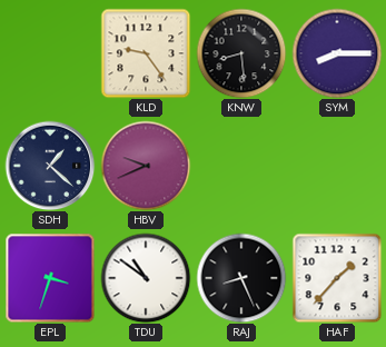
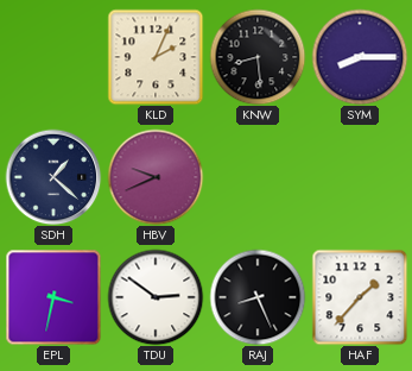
KLD: 9:24 -> 2:04 (156, 57)
EPL: 3:33 -> 3:32 (53, 297)
TDU: 10:51 -> 2:51 (156, 297)
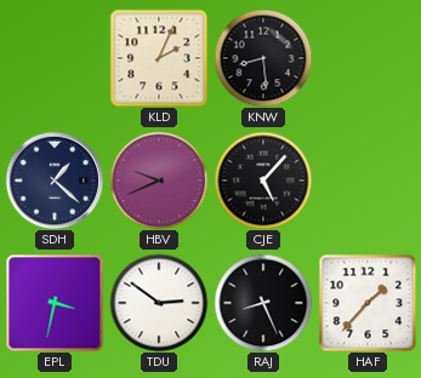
SYM: 8:15 -> none (360, 57)
CJE: none -> 5:07 (263, 181)
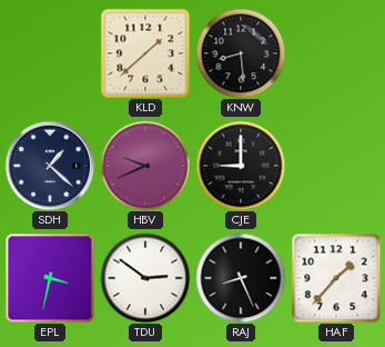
KLD: 2:04 -> 1:38 (145, 53)
CJE: 5:07 -> 9:00 (241, 166)
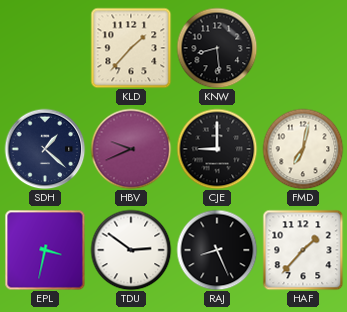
KLD: 1:38 -> 1:37 (131, 48)
FMD: none -> 7:02 (303, 149)
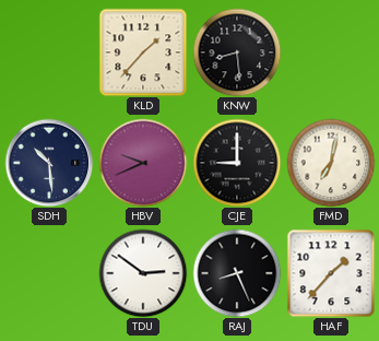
SDH: 1:22 -> 10:29 (49, 163)
EPL: 3:32 -> none (45, 250)
